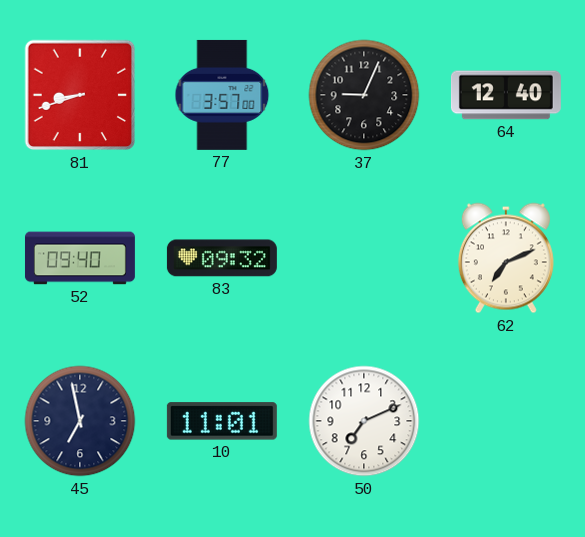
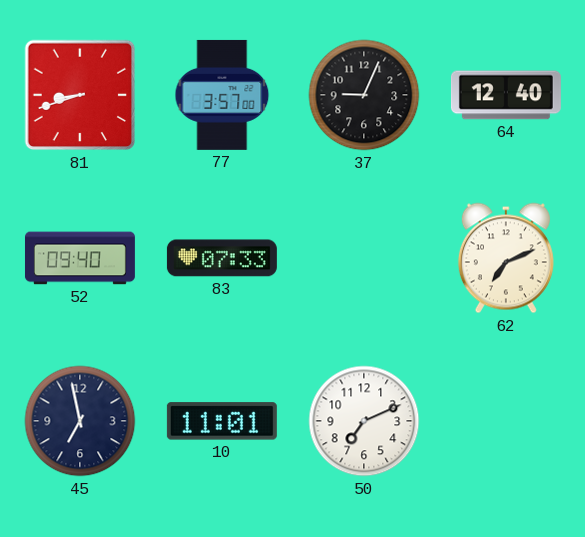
83: 09:32 -> 07:33 (222, 258)
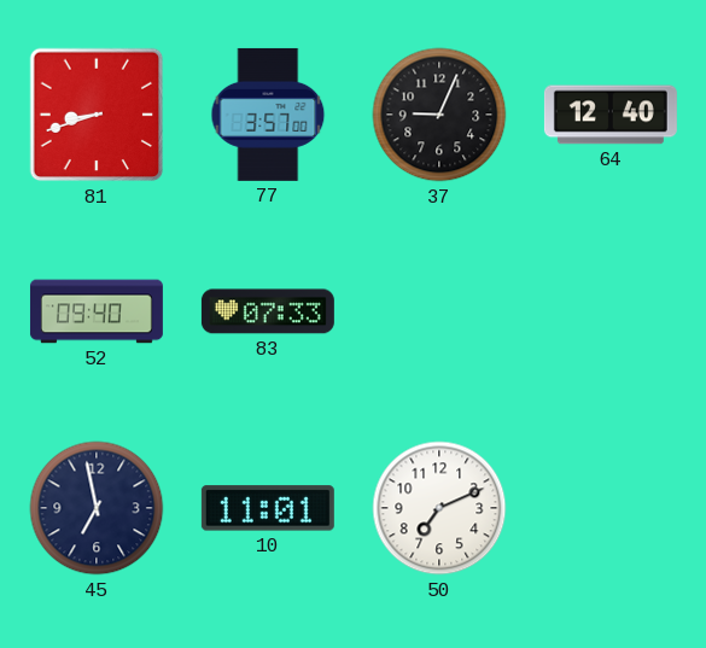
62: 7:11 -> none (506, 258)
